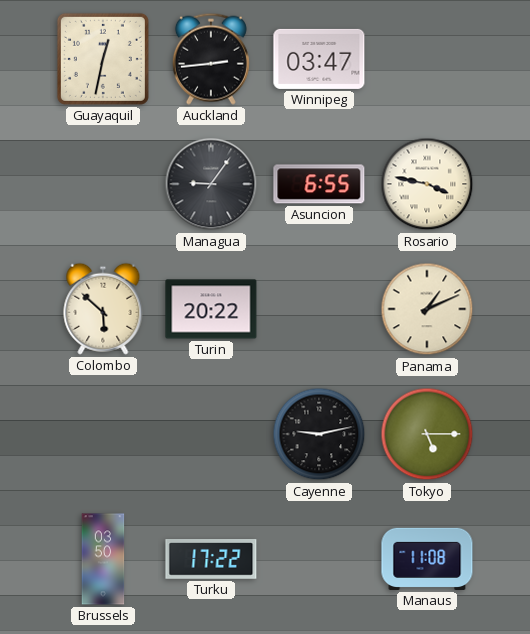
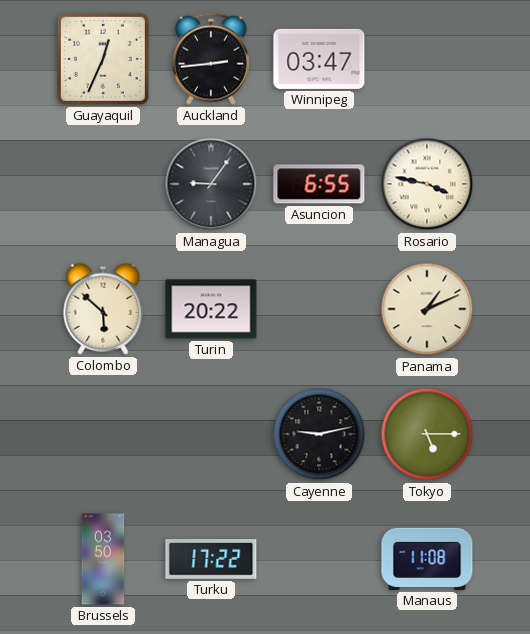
Guayaquil: 12:32 -> 12:34 (103, 59)
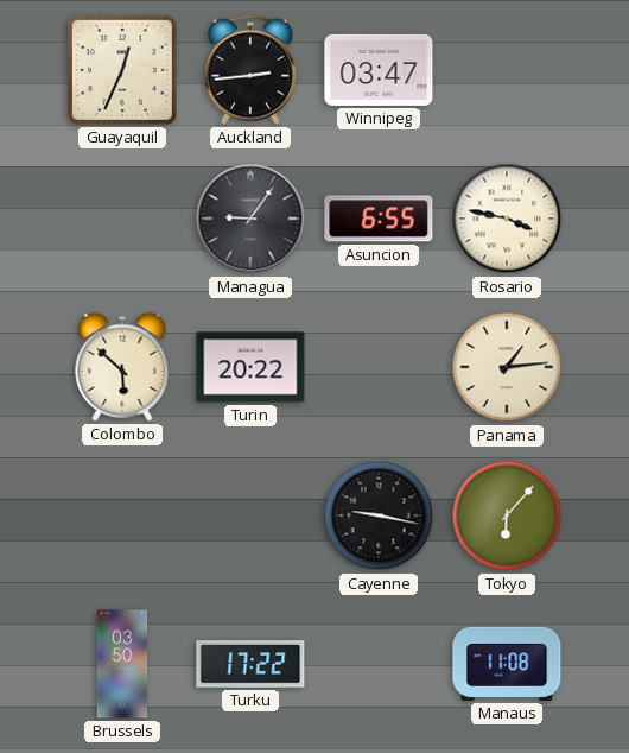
Panama: 1:11 -> 1:14 (507, 367)
Cayenne: 9:13 -> 9:17 (379, 515)
Tokyo: 5:15 -> 6:07 (507, 515)
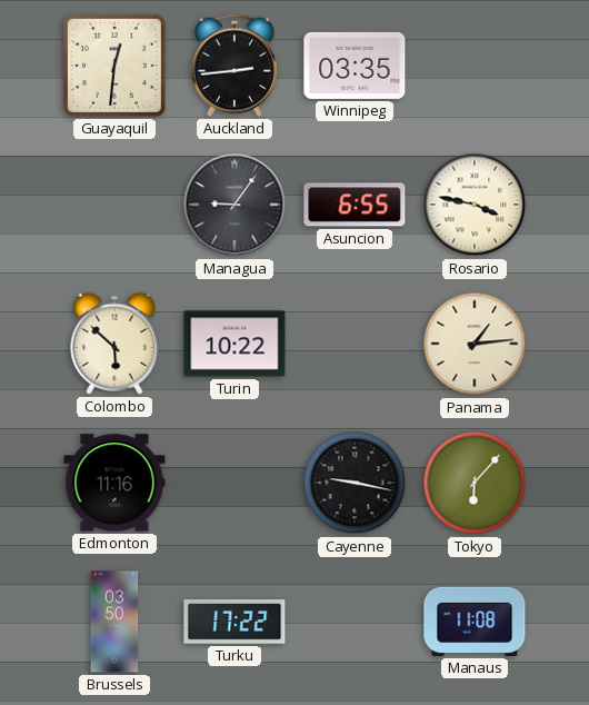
Guayaquil: 12:34 -> 12:31 (114, 66)
Winnipeg: 03:47 -> 03:35 (355, 66)
Turin: 20:22 -> 10:22 (234, 344)
Edmonton: none -> 11:16 (114, 483)
